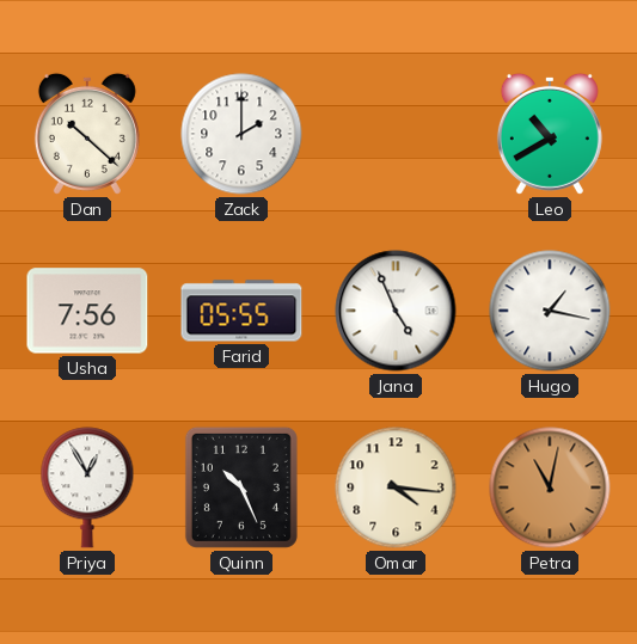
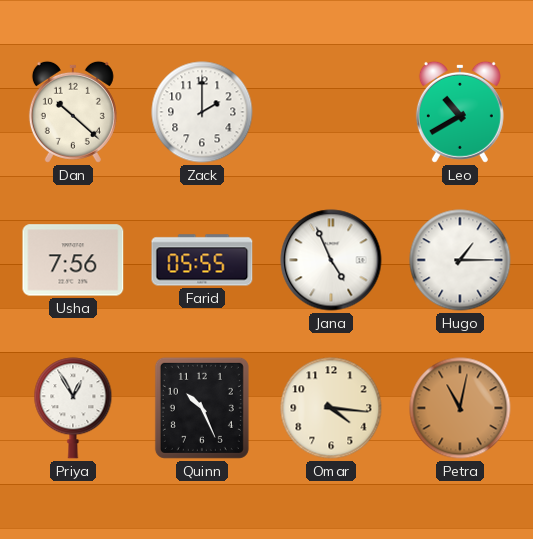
Hugo: 1:17 -> 1:15 (460, 260)
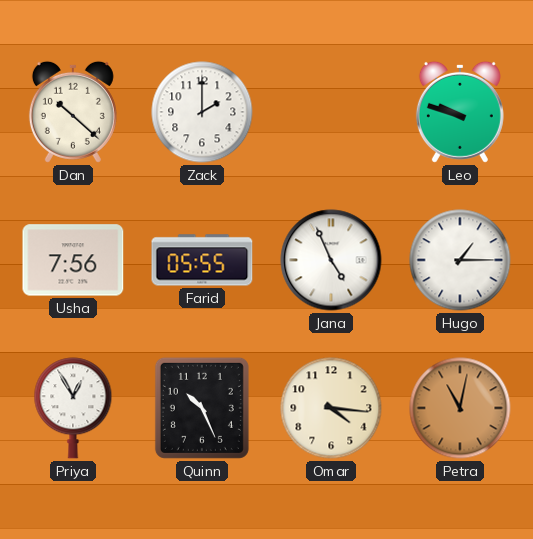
Leo: 10:40 -> 9:48 (460, 112)
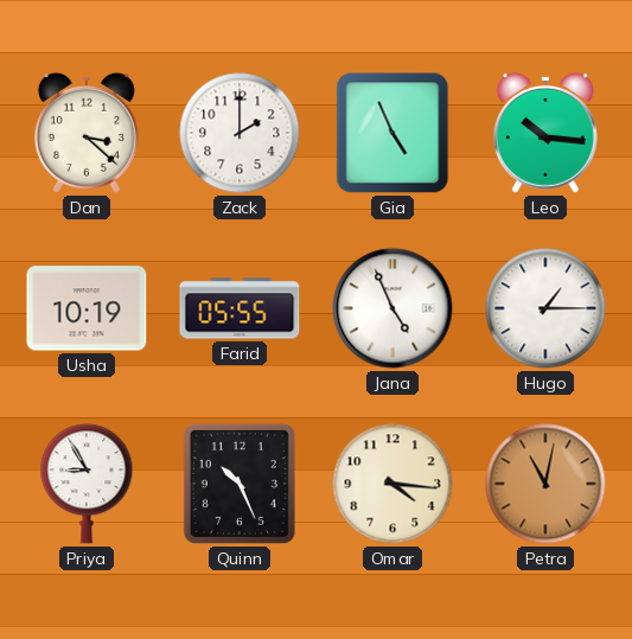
Dan: 10:22 -> 3:22 (87, 133)
Gia: none -> 4:56 (392, 133)
Leo: 9:48 -> 10:16 (545, 133)
Usha: 7:56 -> 10:19 (87, 308)
Priya: 12:55 -> 8:55 (87, 484)
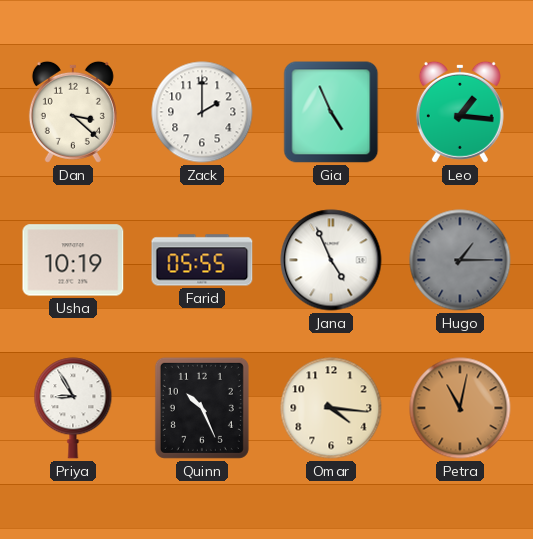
Leo: 10:16 -> 1:16 (460, 112)
Hugo dial: white -> grey (460, 260)
